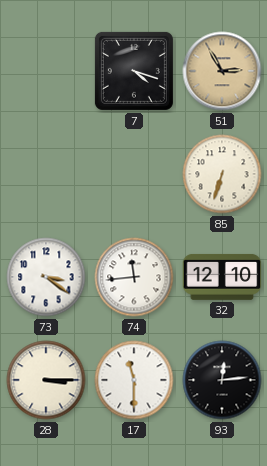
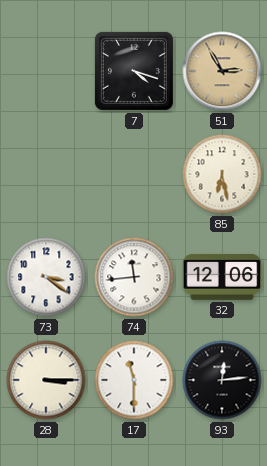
85: 6:33 -> 6:28 (222, 174)
32: 12:10 -> 12:06 (222, 277)
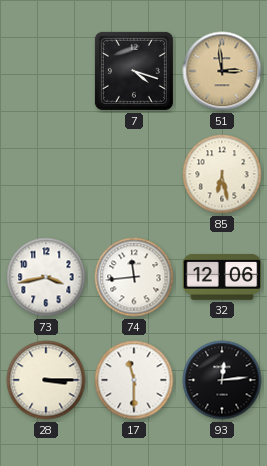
51: 2:55 -> 2:59 (222, 71)
73: 3:21 -> 3:43 (46, 277)
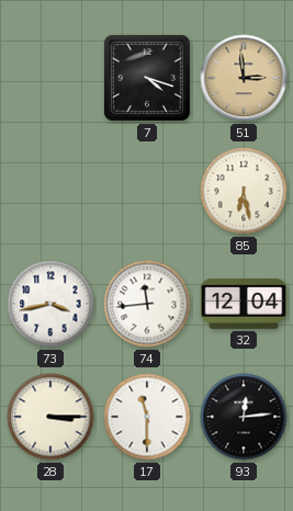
32: 12:06 -> 12:04 (244, 304)
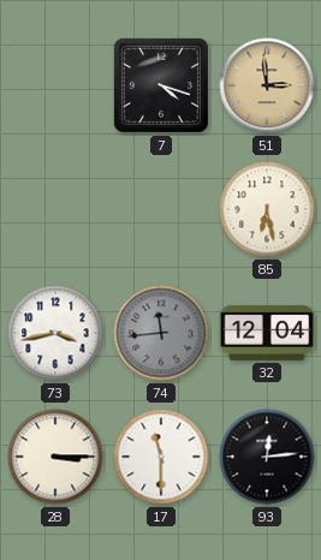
74 dial: white -> grey (161, 333)
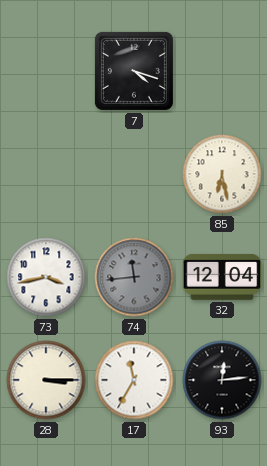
51: 2:59 -> none (267, 85)
17: 11:30 -> 11:35 (134, 380)
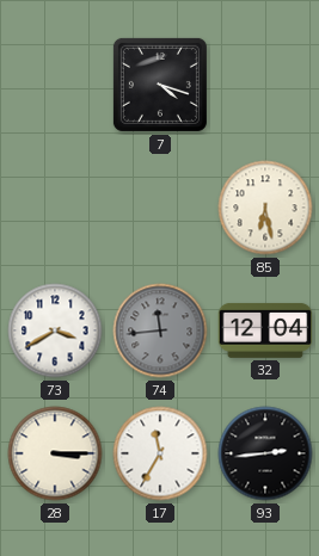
73: 3:43 -> 3:40 (55, 330)
93: 12:14 -> 2:44 (265, 453)
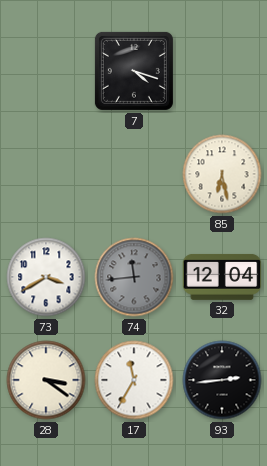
28: 3:15 -> 3:21 (46, 380)
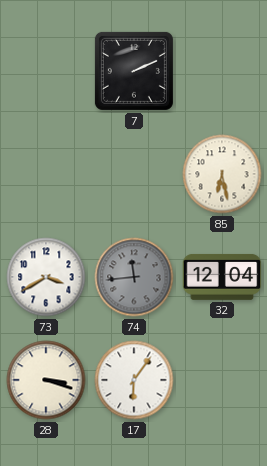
7: 4:18 -> 2:11 (134, 71)
28: 3:21 -> 3:18 (46, 380)
17: 11:35 -> 6:06 (134, 380)
93: 2:44 -> none (222, 380)
